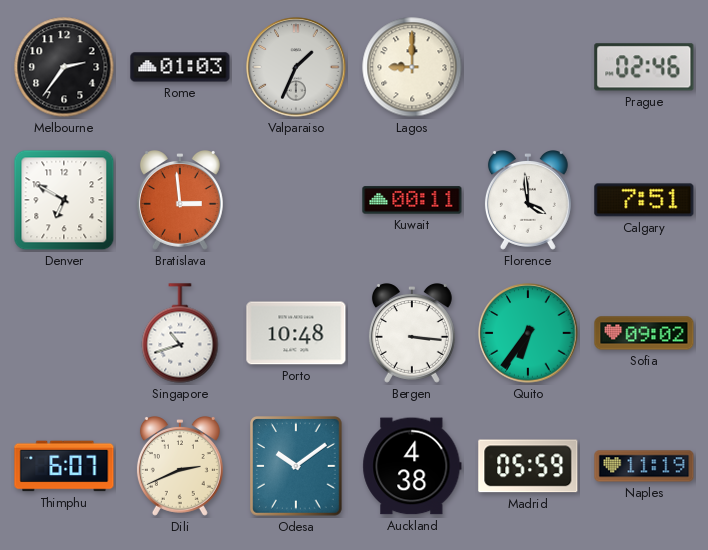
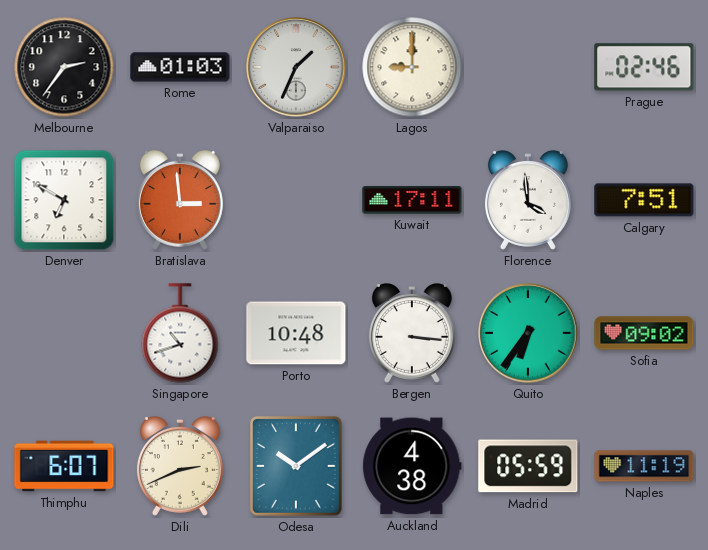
Kuwait: 00:11 -> 17:11 (412, 200)
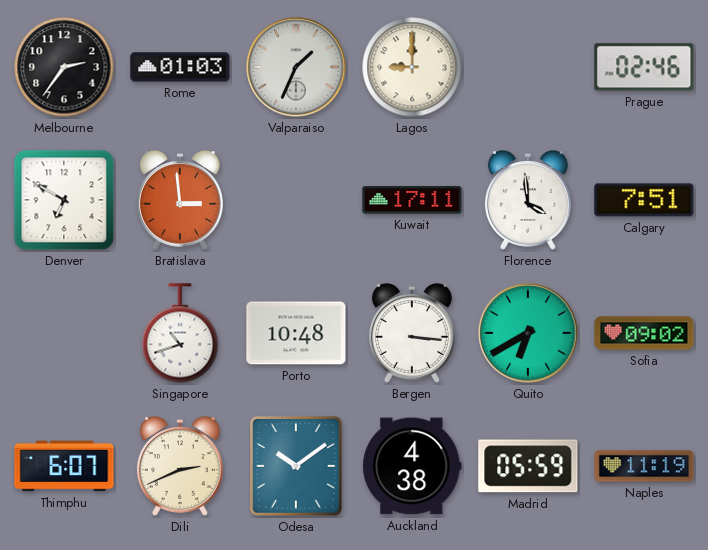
Quito: 6:36 -> 6:40 (528, 333)
